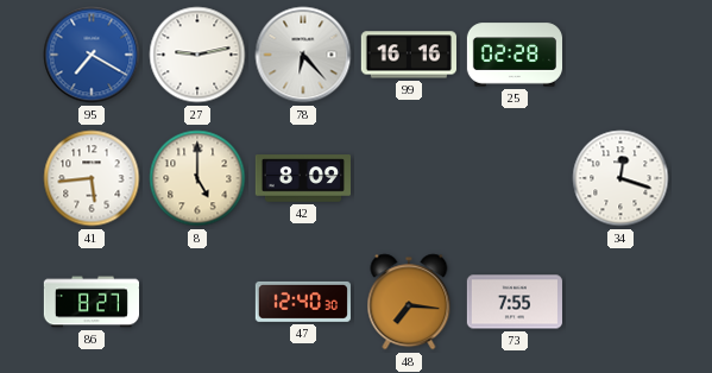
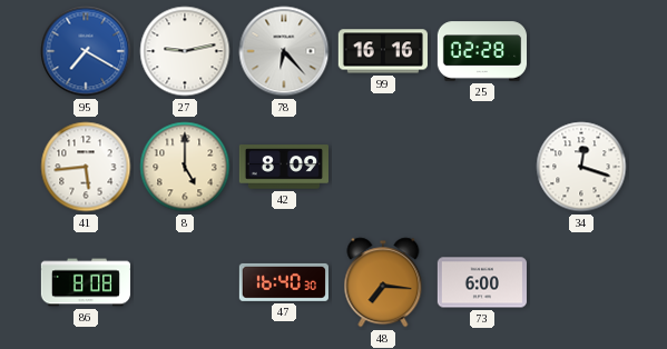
86: 8:27 -> 8:08 (85, 282)
47: 12:40 -> 16:40 (284, 282)
73: 7:55 -> 6:00 (482, 282)
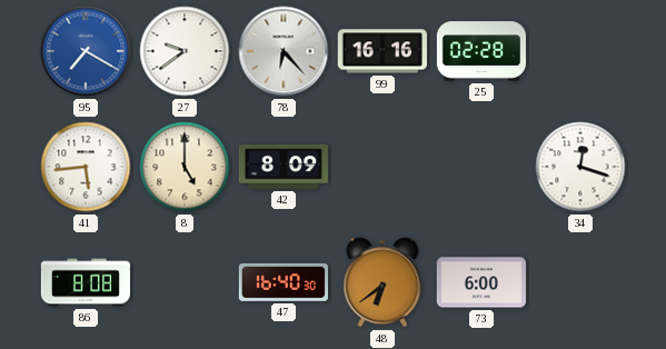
27: 9:13 -> 9:39 (185, 51)
48: 7:16 -> 6:39 (382, 282)
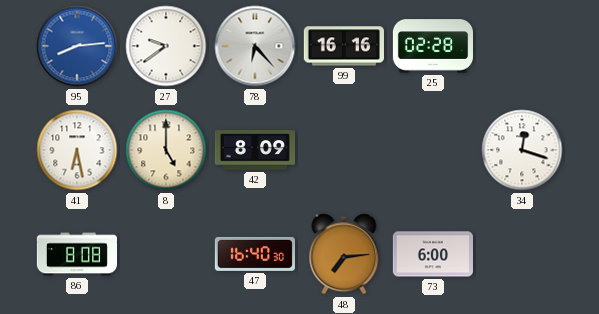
95: 7:20 -> 8:14 (77, 46)
41: 5:44 -> 6:28 (77, 150)
48: 6:39 -> 7:14 (344, 254)
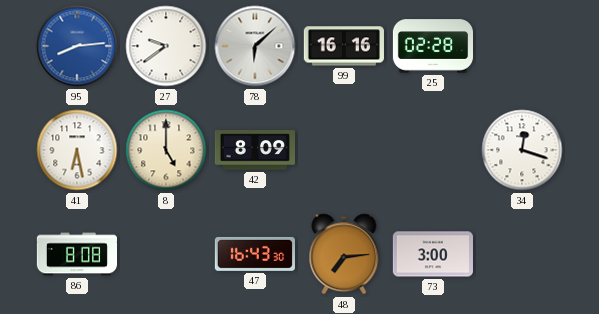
78: 6:23 -> 6:08 (255, 46)
47: 16:40 -> 16:43 (255, 254)
73: 6:00 -> 3:00 (433, 254)
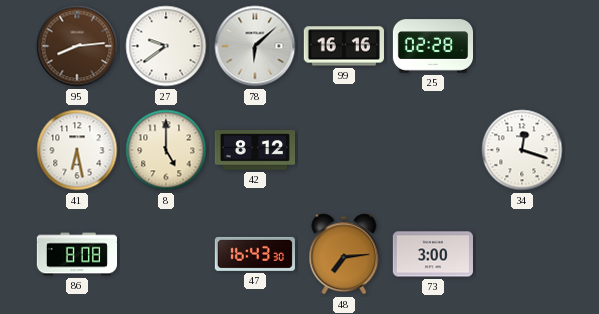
95 dial: blue -> brown (77, 46)
42: 8:09 -> 8:12 (254, 150)
